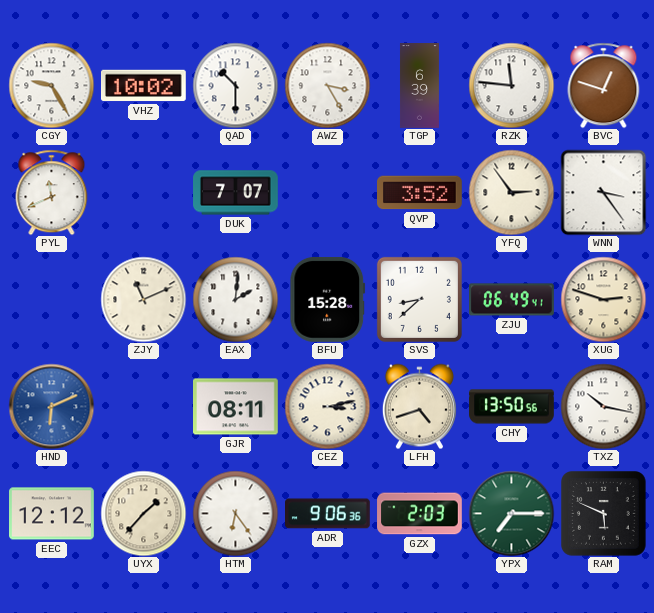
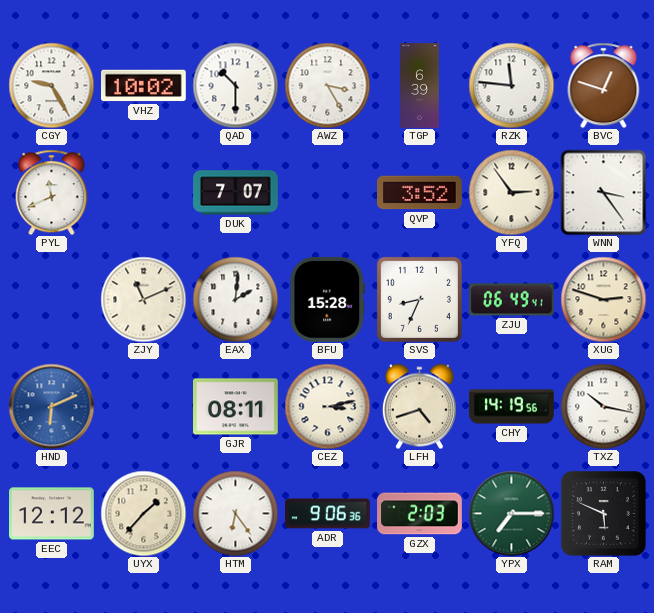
SVS: 8:38 -> 8:34 (419, 299)
CHY: 13:50 -> 14:19 (512, 407)
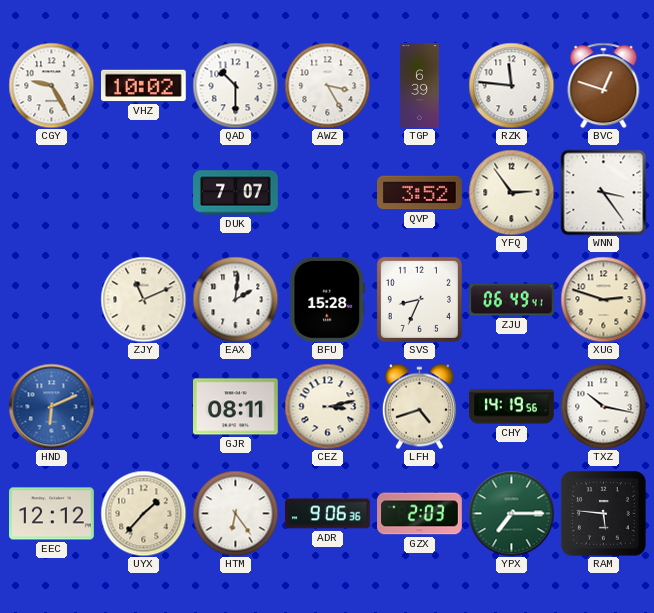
PYL: 11:41 -> none (52, 192)
RAM: 5:49 -> 5:46 (604, 514)
